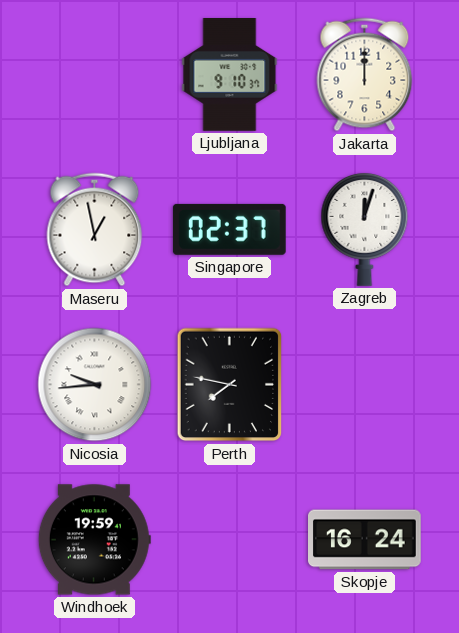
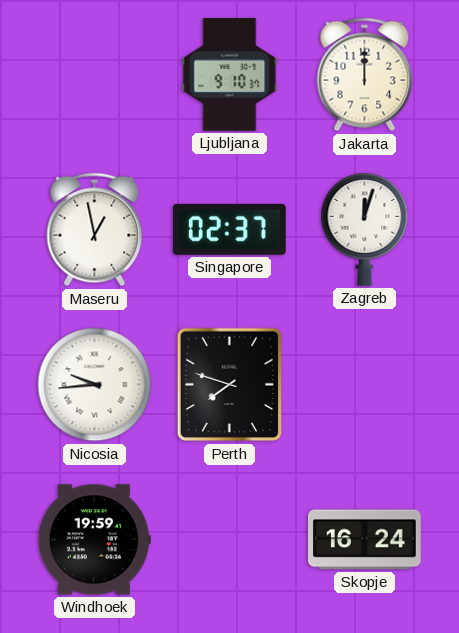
Perth: 7:47 -> 7:48 (230, 385)
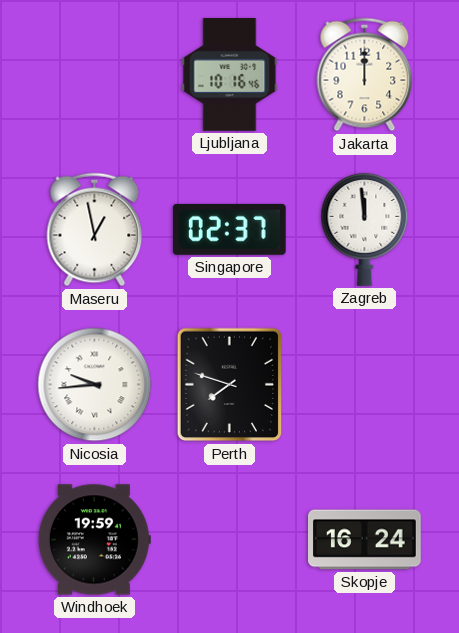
Ljubljana: 9:10 -> 10:16 (230, 75)
Zagreb: 12:03 -> 11:59 (365, 229)
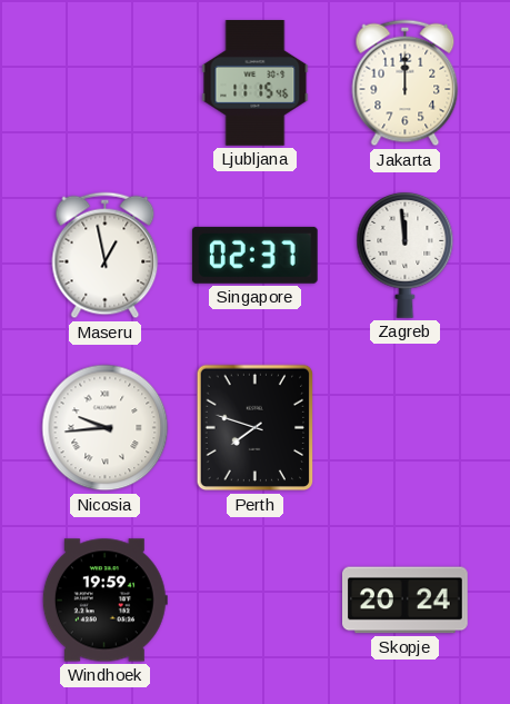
Ljubljana: 10:16 -> 11:15 (256, 83)
Skopje: 16:24 -> 20:24 (406, 601)
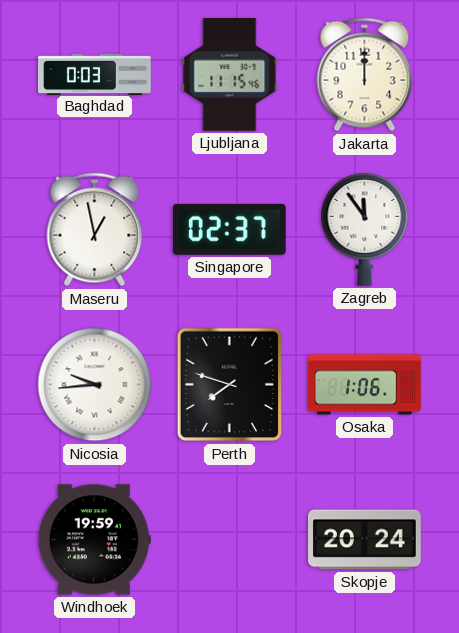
Baghdad: none -> 0:03 (95, 74)
Zagreb: 11:59 -> 11:54 (365, 229)
Osaka: none -> 1:06 (365, 385)
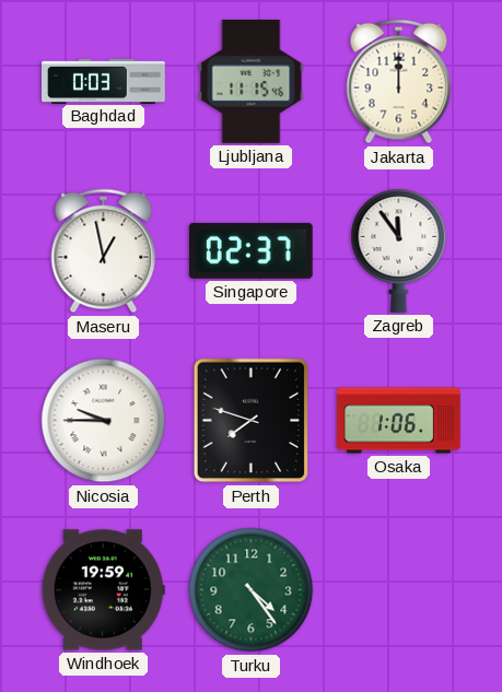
Nicosia: 9:44 -> 9:45 (104, 421)
Turku: none -> 4:24 (252, 590)
Skopje: 20:24 -> none (365, 540)
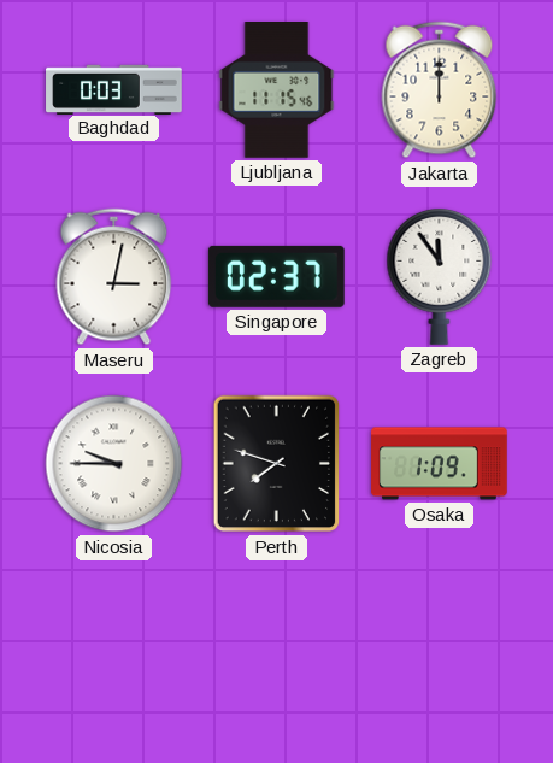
Maseru: 12:58 -> 3:02 (114, 277)
Osaka: 1:06 -> 1:09 (440, 464)
Windhoek: 19:59 -> none (103, 590)
Turku: 4:24 -> none (252, 590)
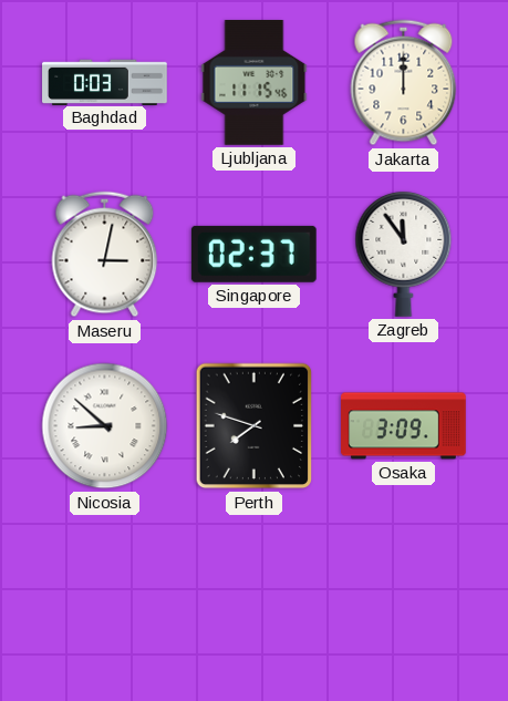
Nicosia: 9:45 -> 8:52 (105, 426)
Osaka: 1:09 -> 3:09 (404, 426)
